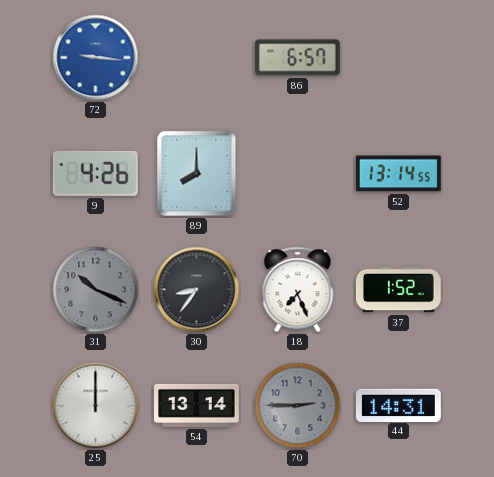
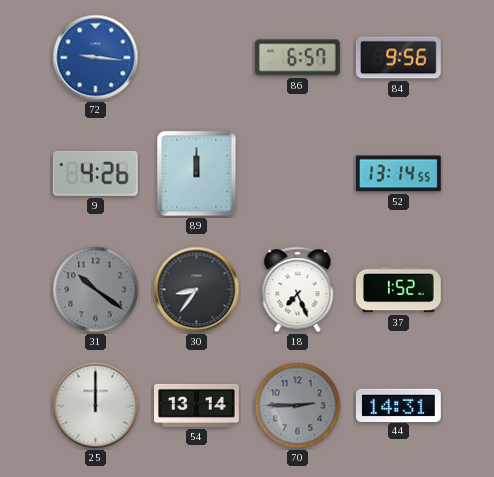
84: none -> 9:56 (398, 58)
89: 8:00 -> 12:00 (197, 174)
31: 10:19 -> 10:21 (96, 290)
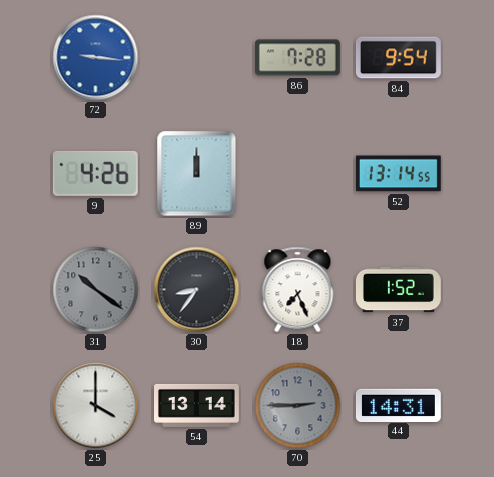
86: 6:57 -> 7:28 (297, 58)
84: 9:56 -> 9:54 (398, 58)
25: 12:00 -> 4:00 (96, 406)
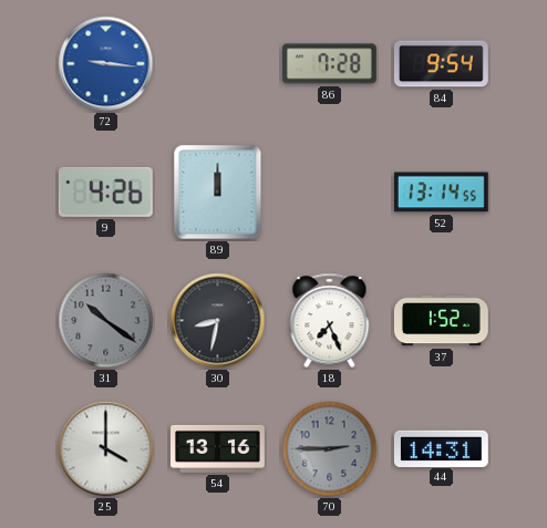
30: 8:36 -> 8:32 (218, 321)
54: 13:14 -> 13:16 (218, 448)
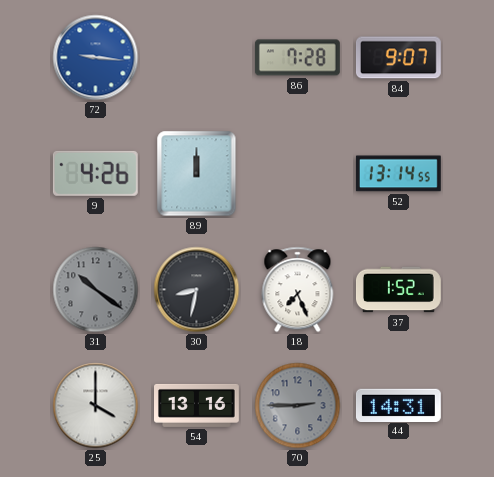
84: 9:54 -> 9:07 (398, 58)
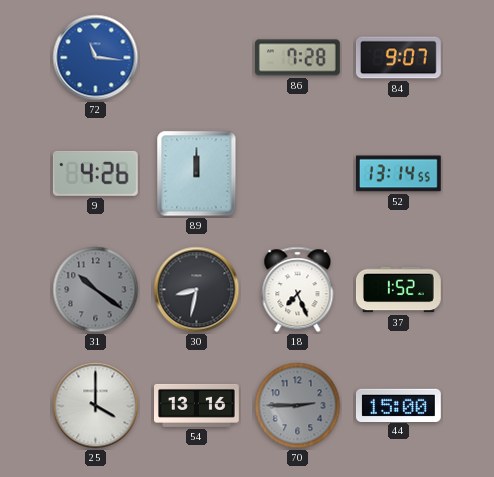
72: 9:16 -> 11:16 (96, 58)
44: 14:31 -> 15:00 (398, 405)
